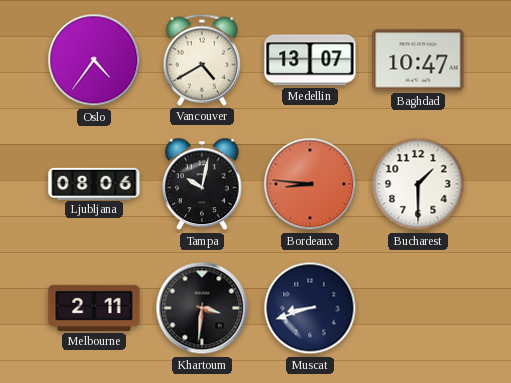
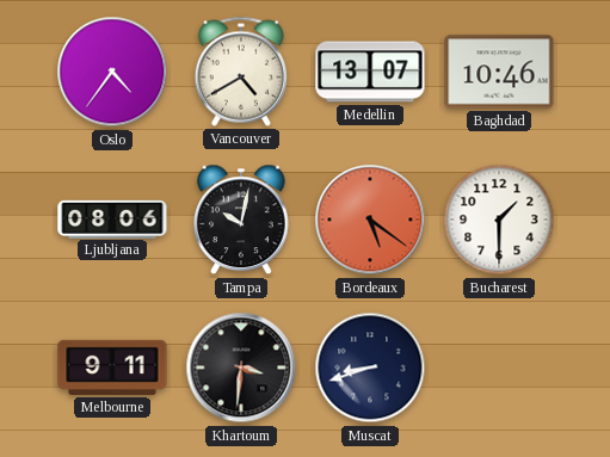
Baghdad: 10:47 -> 10:46 (499, 72)
Bordeaux: 8:46 -> 5:21 (370, 220)
Melbourne: 2:11 -> 9:11 (112, 368)
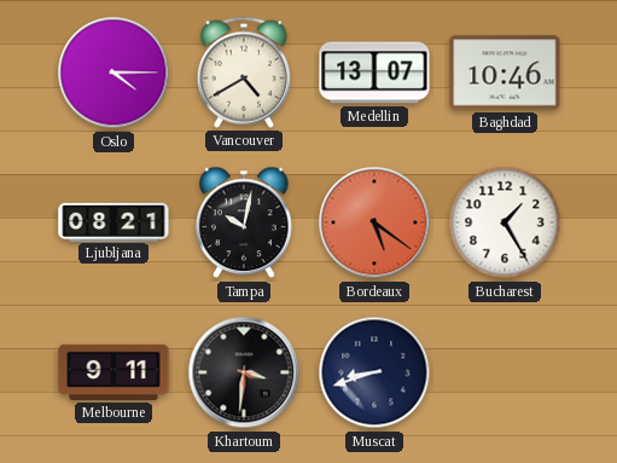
Oslo: 4:36 -> 4:15 (113, 73)
Ljubljana: 08:06 -> 08:21 (113, 221)
Bucharest: 1:30 -> 1:25 (505, 222)
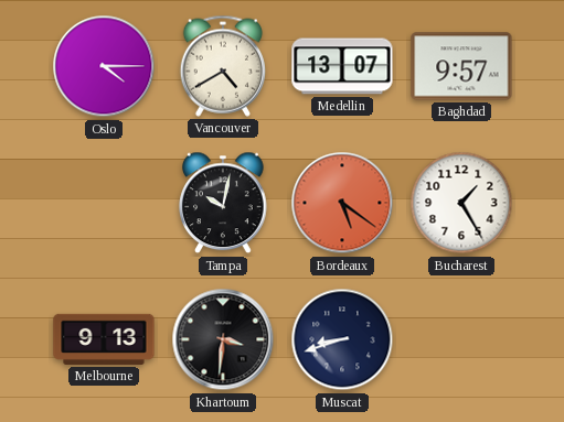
Baghdad: 10:46 -> 9:57 (461, 66)
Ljubljana: 08:21 -> none (113, 221)
Melbourne: 9:11 -> 9:13 (104, 339)
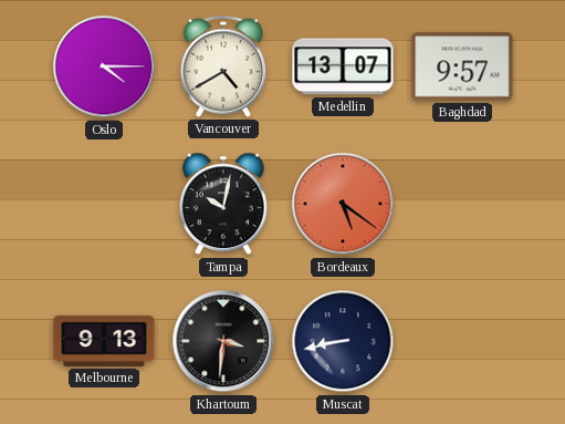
Bucharest: 1:25 -> none (461, 203)
Muscat: 8:42 -> 8:43 (343, 341)
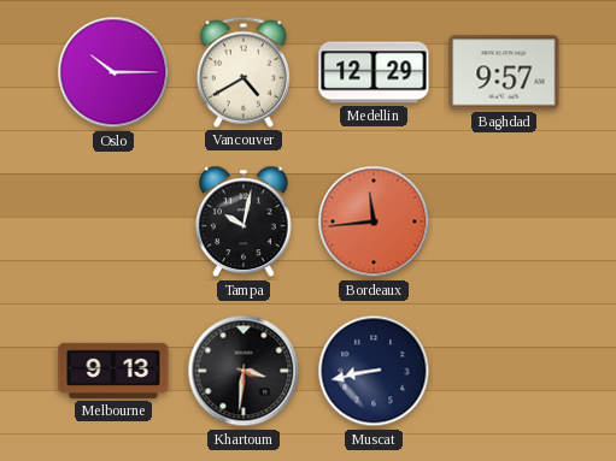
Oslo: 4:15 -> 10:15 (113, 72)
Medellin: 13:07 -> 12:29 (374, 72)
Bordeaux: 5:21 -> 11:44 (374, 221)
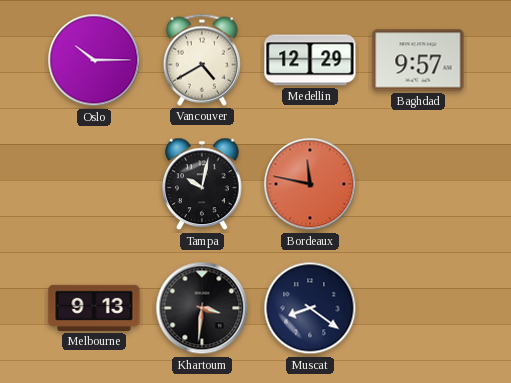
Bordeaux: 11:44 -> 11:47 (310, 184)
Muscat: 8:43 -> 8:21 (310, 308)
